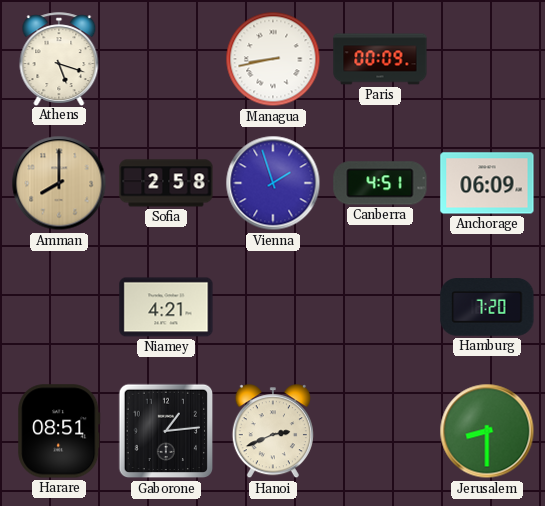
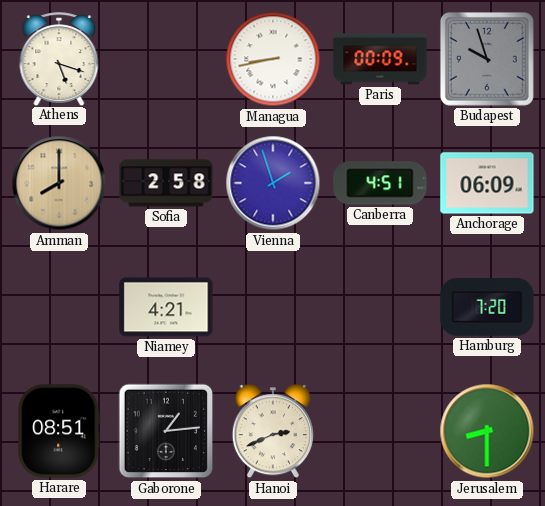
Budapest: none -> 9:57 (487, 59)
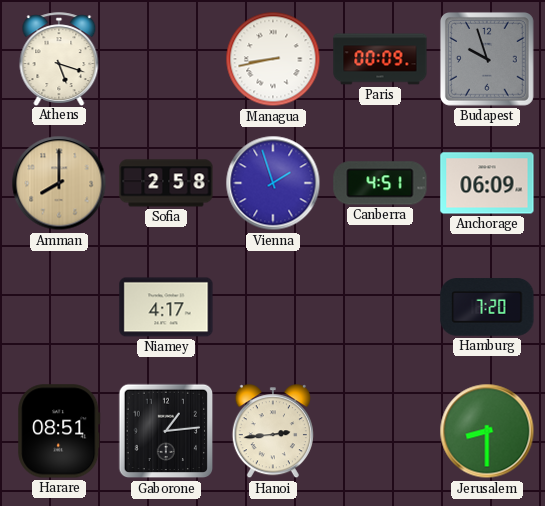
Niamey: 4:21 -> 4:17 (166, 307)
Hanoi: 2:41 -> 2:44 (273, 432)
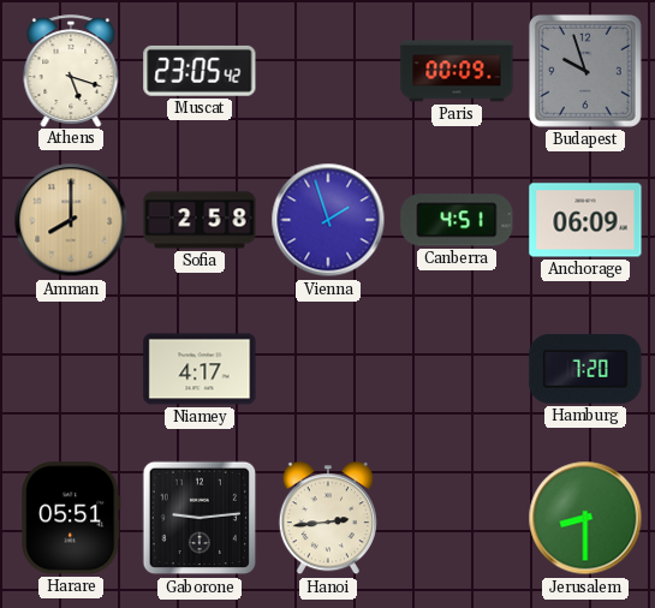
Muscat: none -> 23:05 (200, 71)
Managua: 8:43 -> none (273, 59)
Harare: 08:51 -> 05:51 (71, 518)
Gaborone: 1:14 -> 9:14 (200, 518)
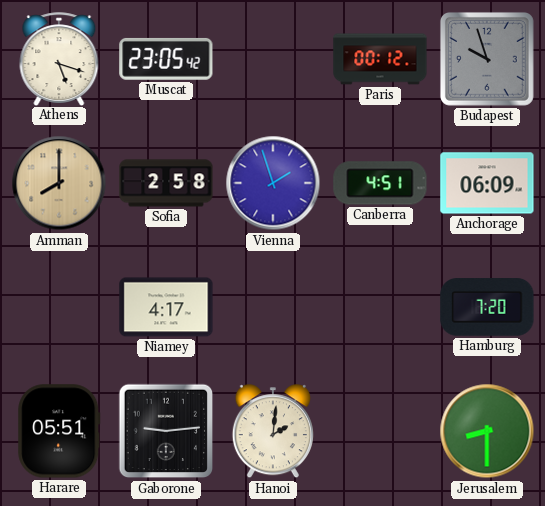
Paris: 00:09 -> 00:12 (380, 59)
Hanoi: 2:44 -> 2:01 (273, 432)
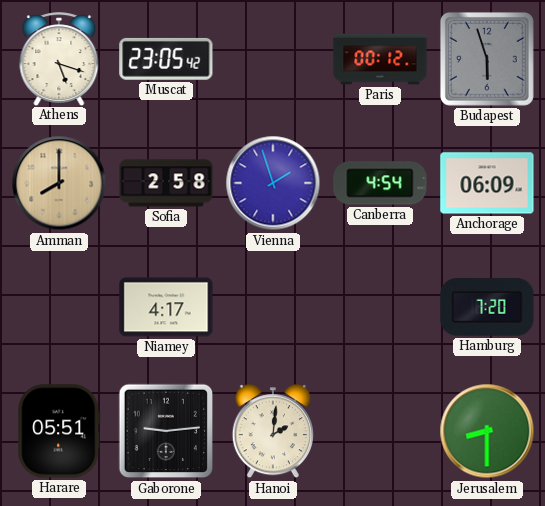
Budapest: 9:57 -> 5:57 (487, 59)
Canberra: 4:51 -> 4:54 (380, 183)
